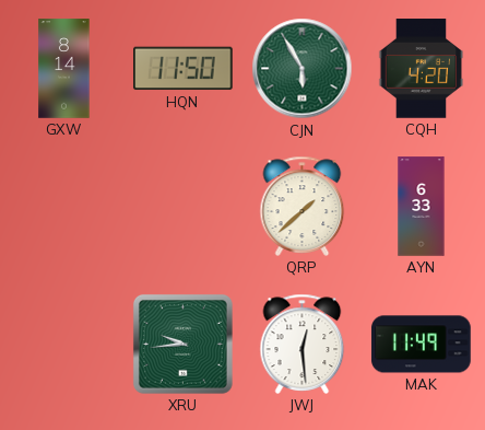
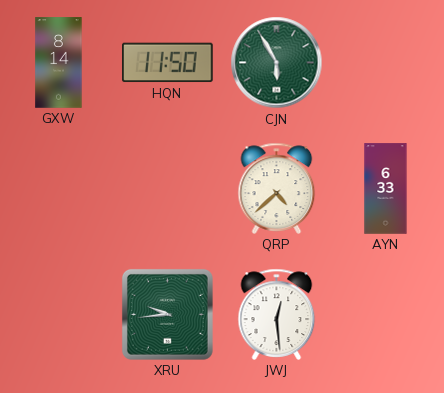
CQH: 4:20 -> none (422, 69)
QRP: 1:38 -> 4:38 (277, 188)
MAK: 11:49 -> none (422, 345)
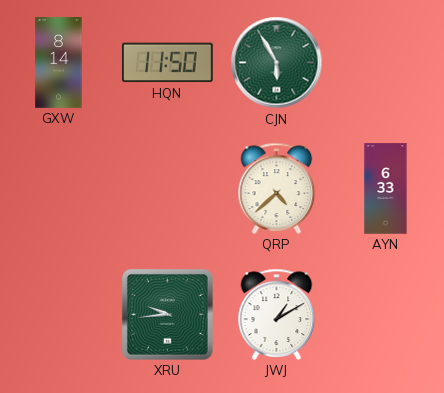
JWJ: 12:29 -> 1:10 (277, 314)
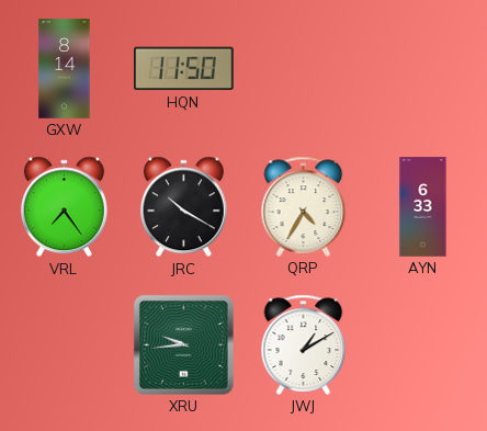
CJN: 5:55 -> none (277, 63)
VRL: none -> 7:24 (64, 207)
JRC: none -> 10:20 (183, 207)
QRP: 4:38 -> 4:35 (304, 206)
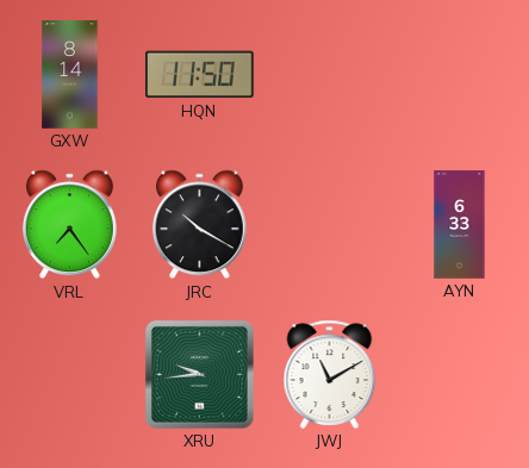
QRP: 4:35 -> none (304, 206)
JWJ: 1:10 -> 11:10 (330, 374)
